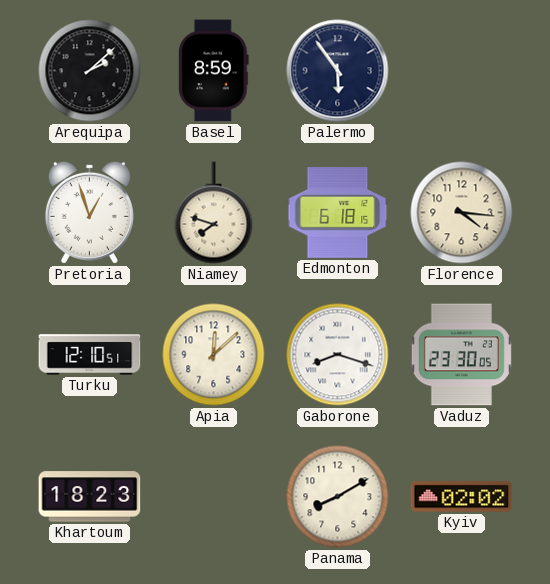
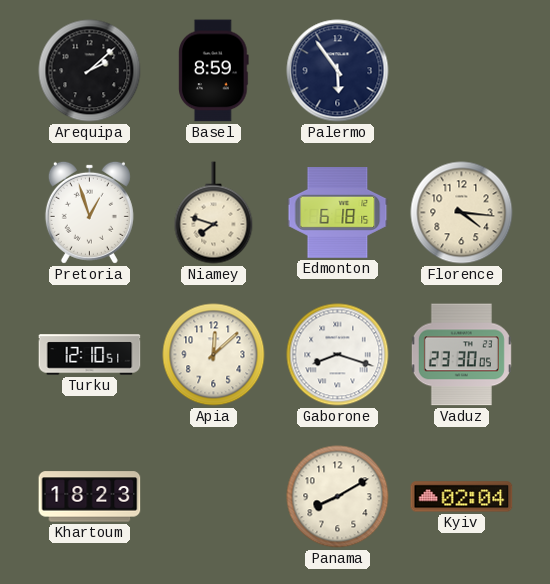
Kyiv: 02:02 -> 02:04 (462, 497)
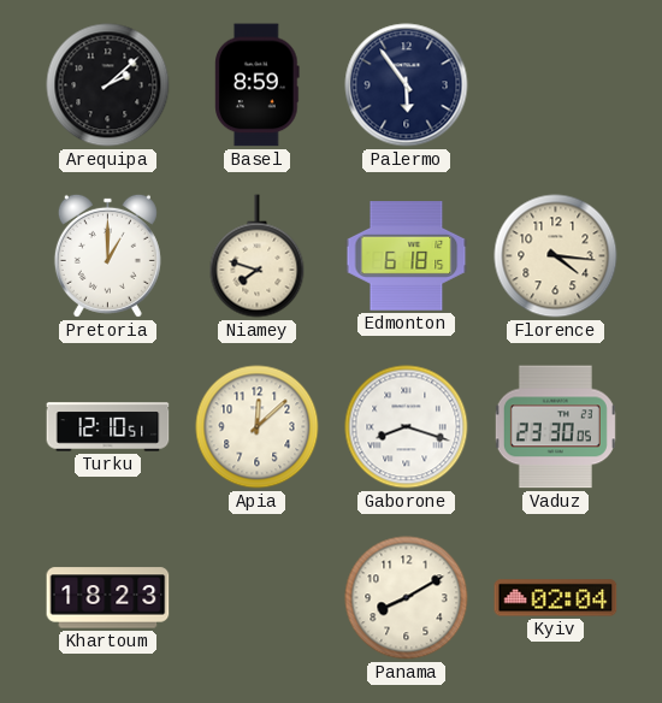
Pretoria: 12:57 -> 1:00 (107, 255)
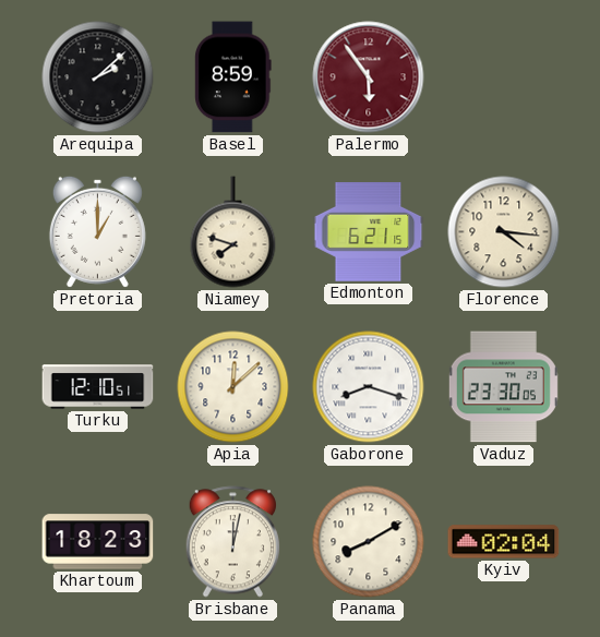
Palermo dial: navy -> burgundy (369, 77)
Edmonton: 6:18 -> 6:21 (369, 232)
Brisbane: none -> 12:02 (232, 542)
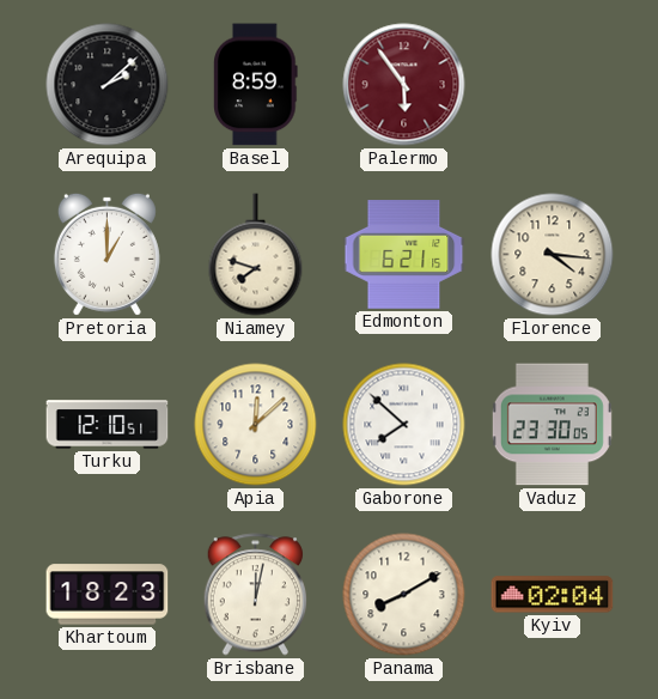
Gaborone: 8:18 -> 7:52 (404, 425)
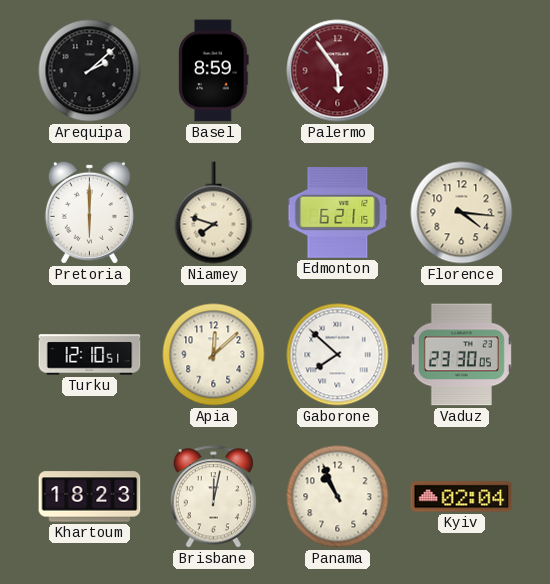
Pretoria: 1:00 -> 6:00 (89, 212)
Panama: 8:10 -> 10:56 (338, 497)
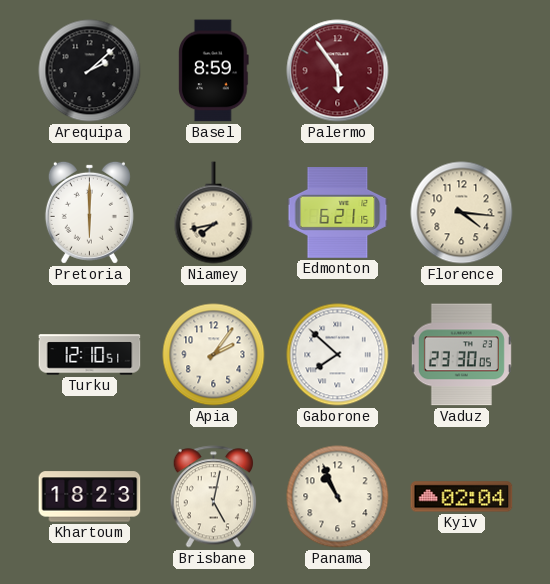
Niamey: 7:48 -> 7:43 (214, 213)
Apia: 12:08 -> 2:06 (214, 355)
Brisbane: 12:02 -> 5:02 (213, 497)
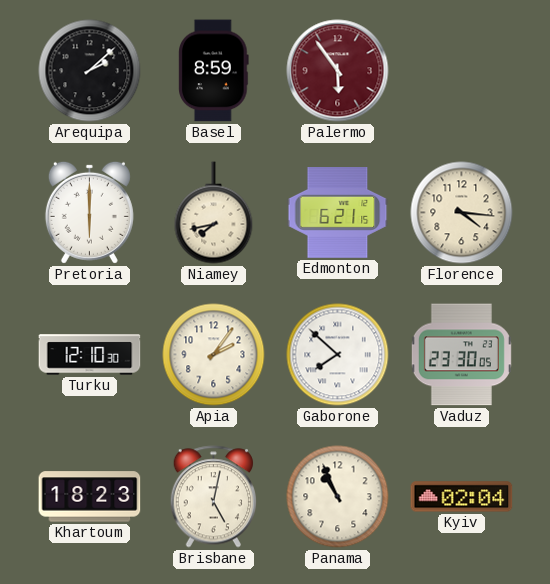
Turku: 12:10:51 -> 12:10:30 (90, 355)
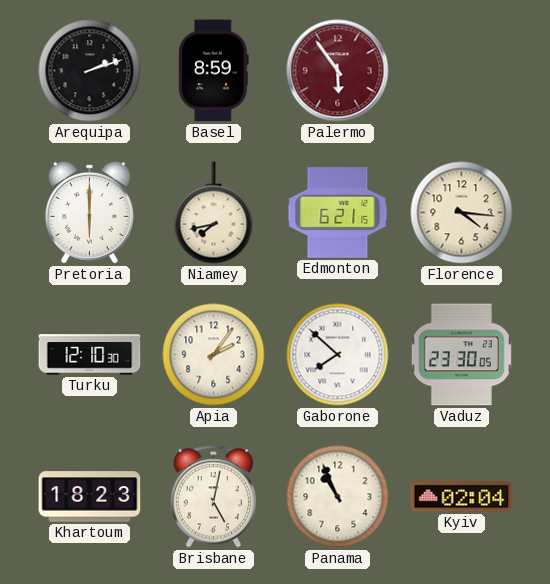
Arequipa: 2:08 -> 2:12 (90, 71)
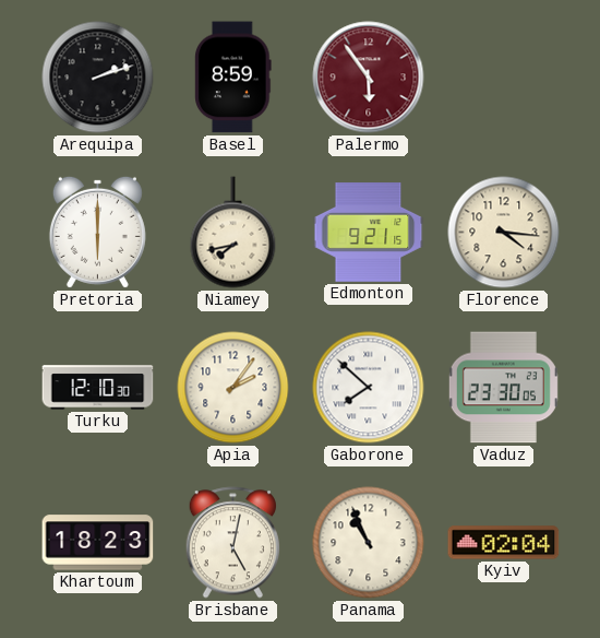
Edmonton: 6:21 -> 9:21 (369, 233)
